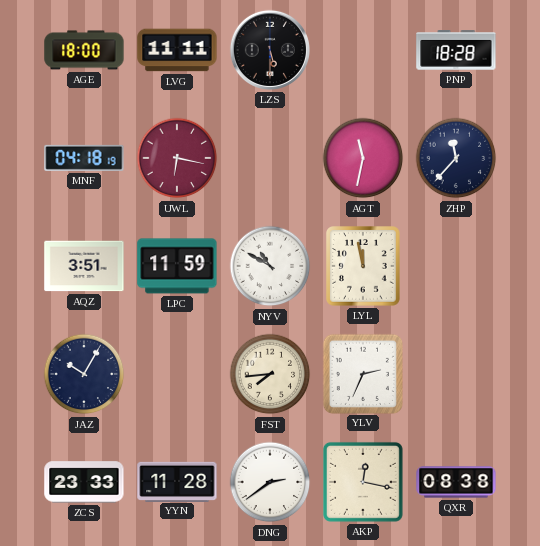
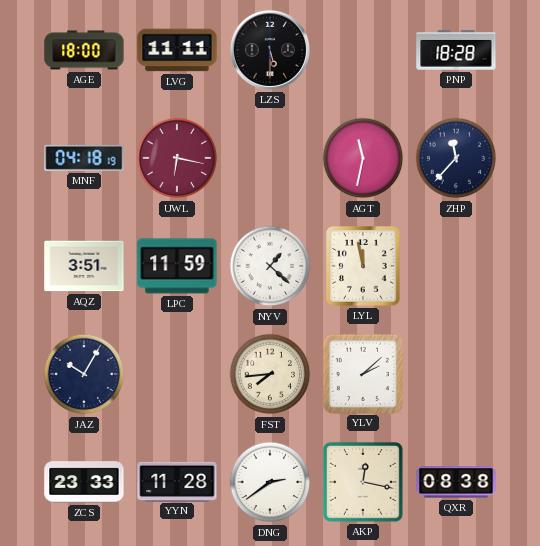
NYV: 10:50 -> 1:22 (270, 266)
YLV: 2:34 -> 2:08 (362, 373)
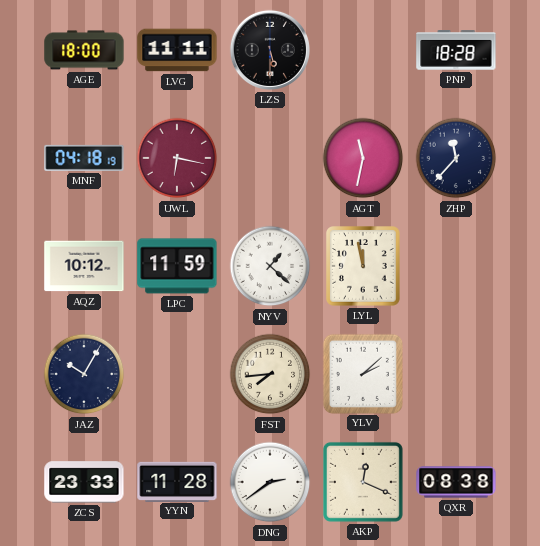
AQZ: 3:51 -> 10:12 (84, 266)
AKP: 12:17 -> 12:19 (363, 482)
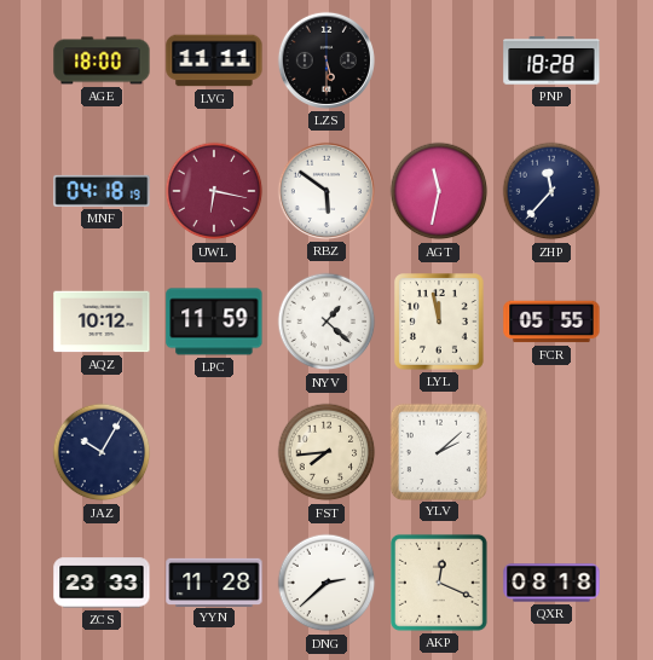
RBZ: none -> 5:51 (326, 191)
FCR: none -> 05:55 (551, 322)
DNG: 2:39 -> 2:38 (326, 583)
QXR: 08:38 -> 08:18 (551, 583)
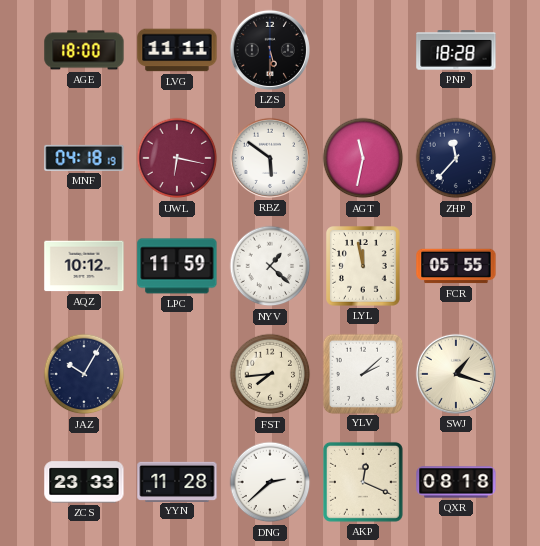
SWJ: none -> 1:18 (456, 374)
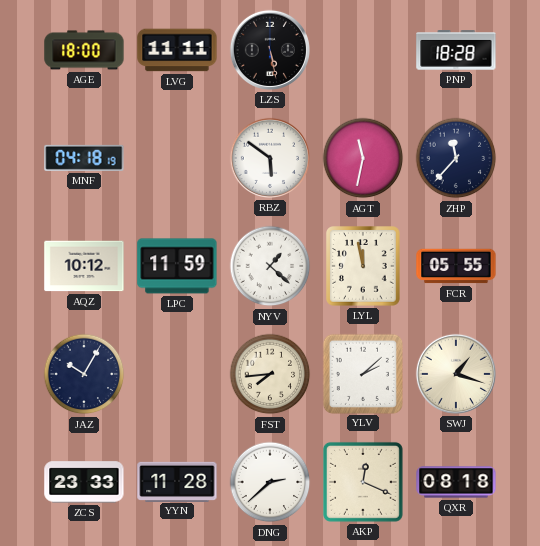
LZS: 5:30 -> 5:28 (270, 50)
UWL: 6:17 -> none (177, 158)
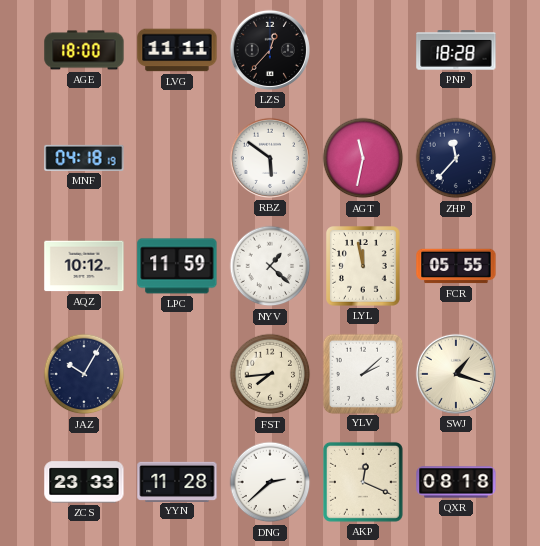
LZS: 5:28 -> 12:37 (270, 50)
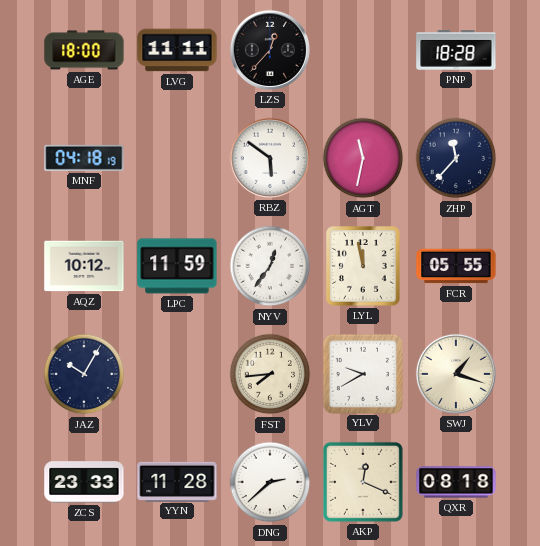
NYV: 1:22 -> 12:36 (270, 266)
YLV: 2:08 -> 9:40 (362, 373)
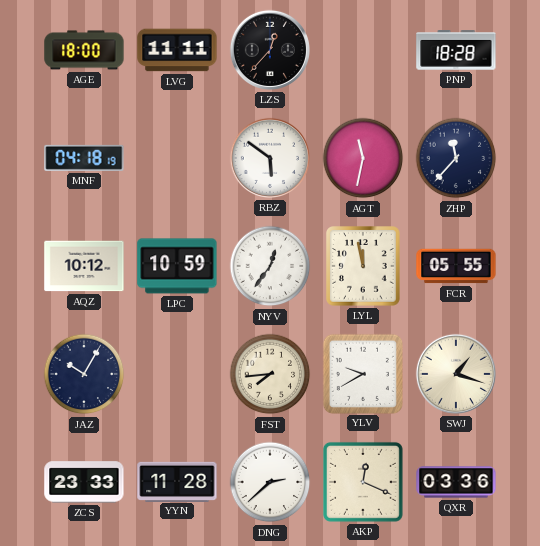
LPC: 11:59 -> 10:59 (177, 266)
QXR: 08:18 -> 03:36 (456, 482)
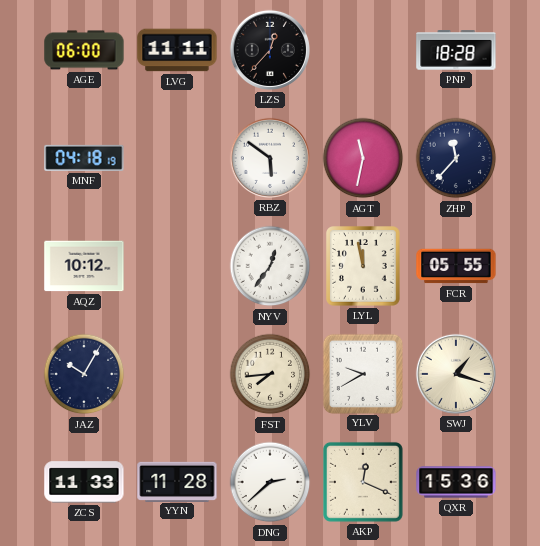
AGE: 18:00 -> 06:00 (84, 50)
LPC: 10:59 -> none (177, 266)
ZCS: 23:33 -> 11:33 (84, 482)
QXR: 03:36 -> 15:36 (456, 482)
